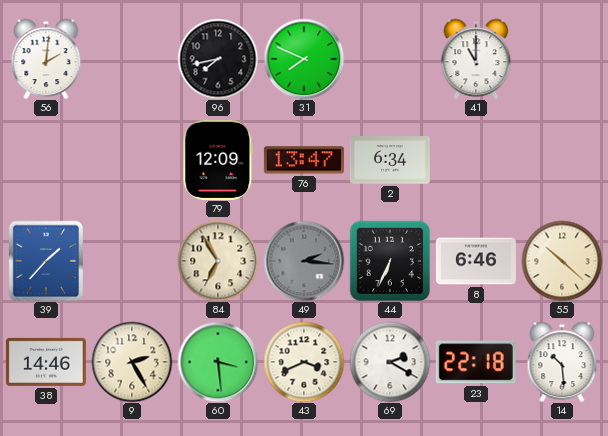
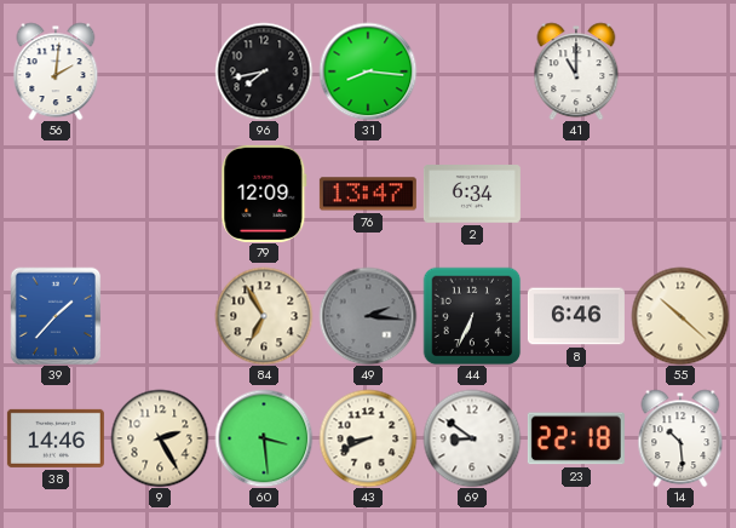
31: 7:49 -> 8:16 (368, 71)
43: 3:41 -> 8:41 (368, 438)
69: 2:20 -> 8:51 (472, 438)
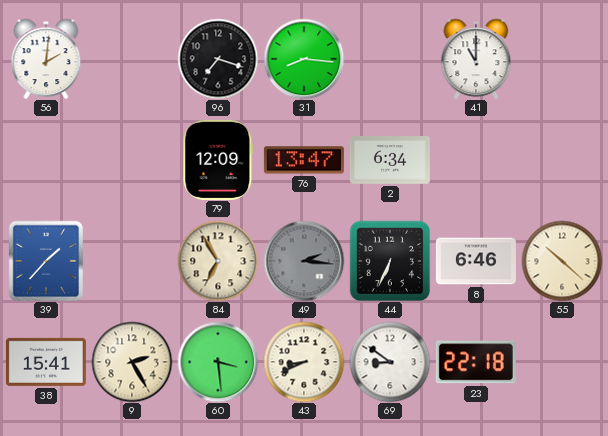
96: 7:43 -> 7:18 (218, 59)
38: 14:46 -> 15:41 (46, 362)
14: 10:29 -> none (680, 438)
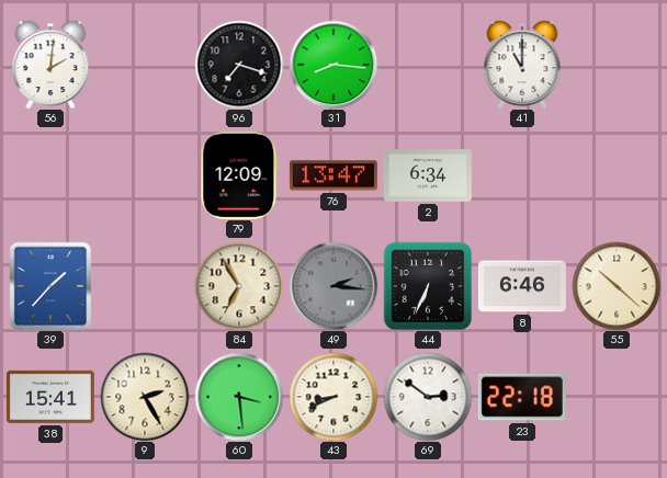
69: 8:51 -> 2:51 (428, 397)
